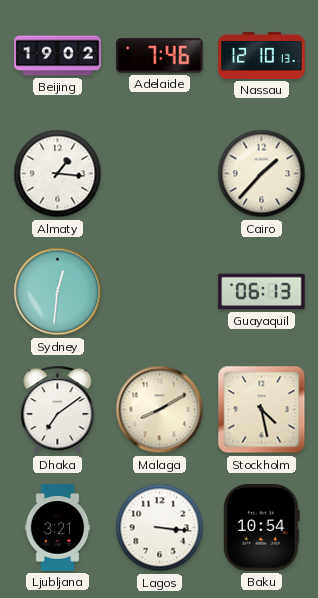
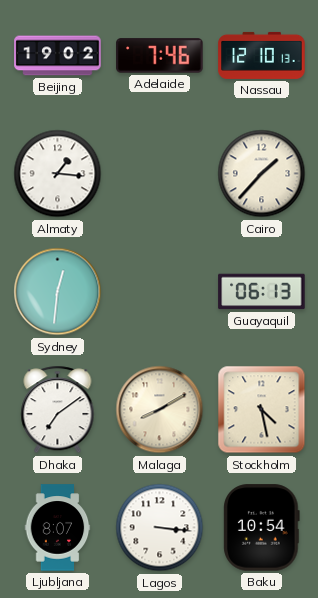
Ljubljana: 3:21 -> 8:07 (58, 528)
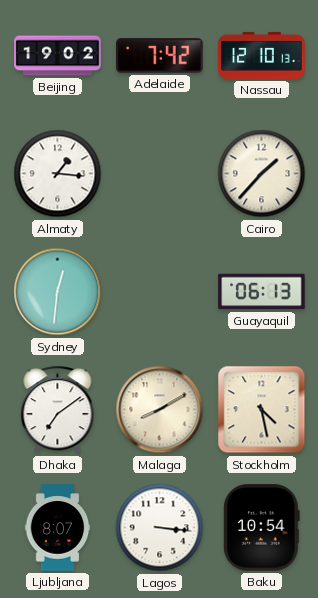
Adelaide: 7:46 -> 7:42 (160, 56)
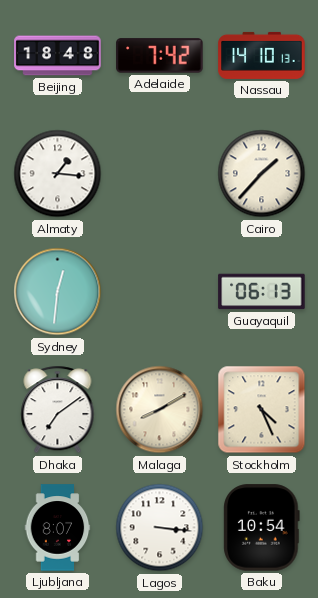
Beijing: 19:02 -> 18:48 (58, 56)
Nassau: 12:10 -> 14:10 (262, 55)
Stockholm: 4:28 -> 4:26 (262, 410)
